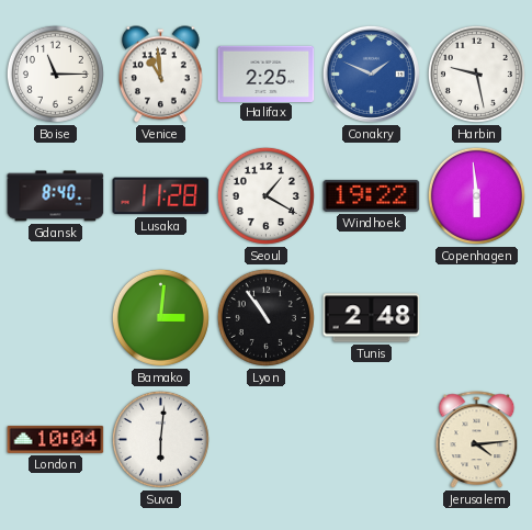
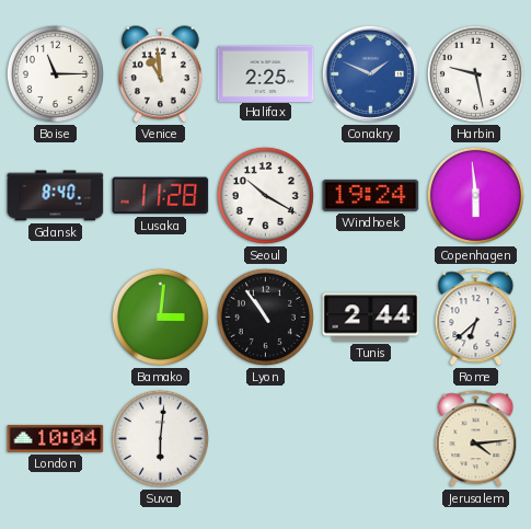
Seoul: 1:20 -> 10:20 (265, 195)
Windhoek: 19:22 -> 19:24 (371, 195)
Tunis: 2:48 -> 2:44 (371, 318)
Rome: none -> 6:38 (476, 318)
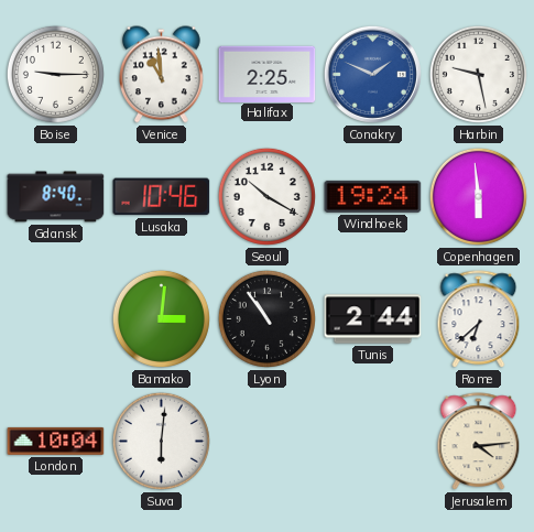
Boise: 11:15 -> 9:15 (55, 74)
Lusaka: 11:28 -> 10:46 (162, 197)
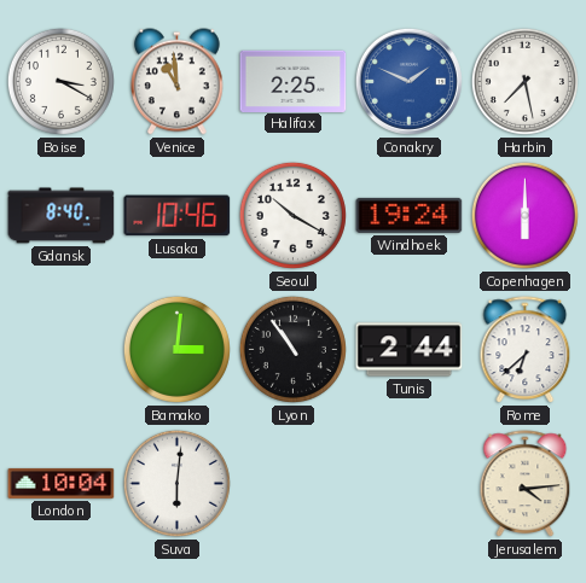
Boise: 9:15 -> 3:20 (60, 81)
Harbin: 9:28 -> 7:28 (524, 81)
Copenhagen: 5:59 -> 6:00 (524, 215)
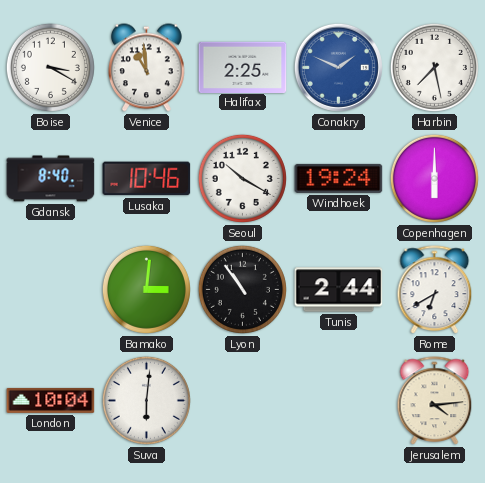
Rome: 6:38 -> 6:40 (435, 290)
